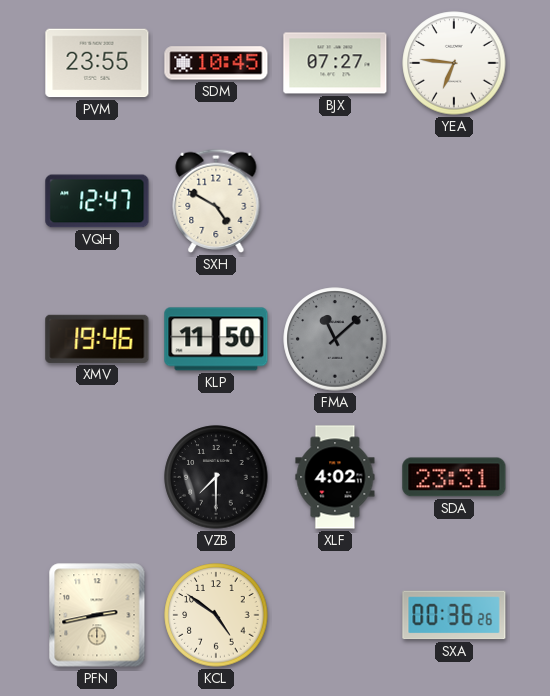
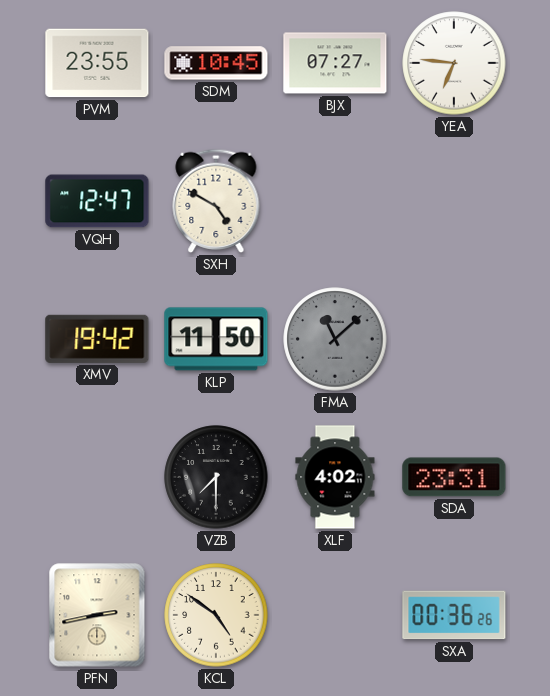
XMV: 19:46 -> 19:42 (97, 339)
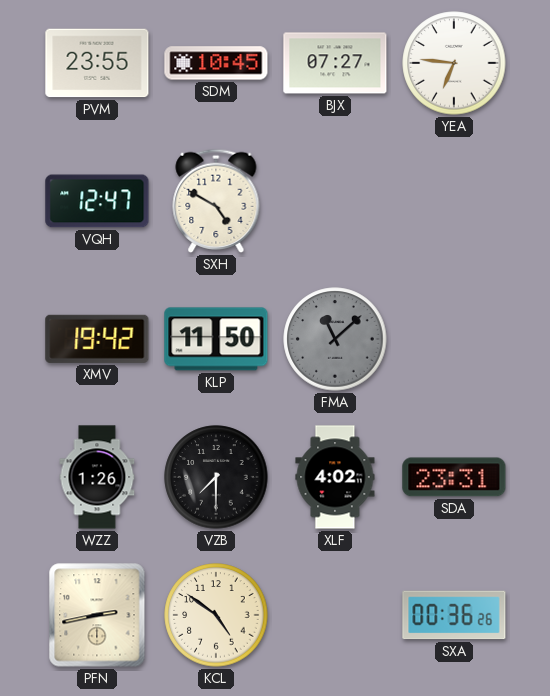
WZZ: none -> 1:26 (97, 477)
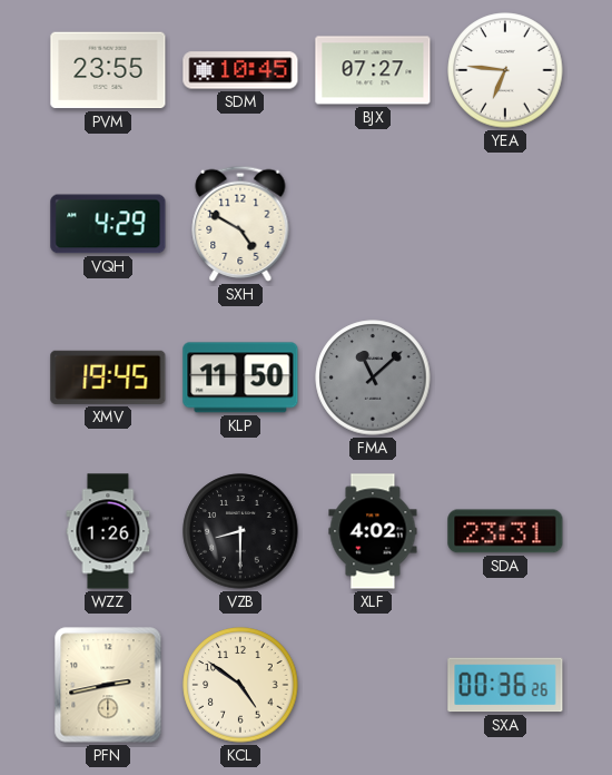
VQH: 12:47 -> 4:29 (108, 224)
XMV: 19:42 -> 19:45 (108, 377)
VZB: 7:30 -> 8:30 (240, 531)
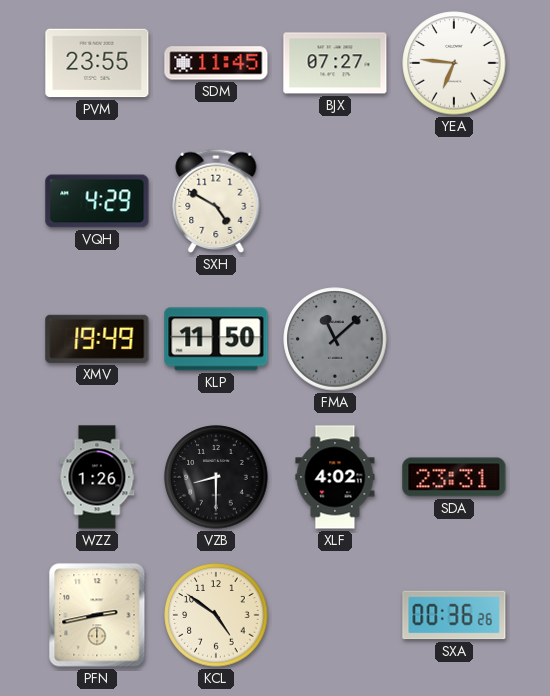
SDM: 10:45 -> 11:45 (216, 63)
XMV: 19:45 -> 19:49 (97, 339)
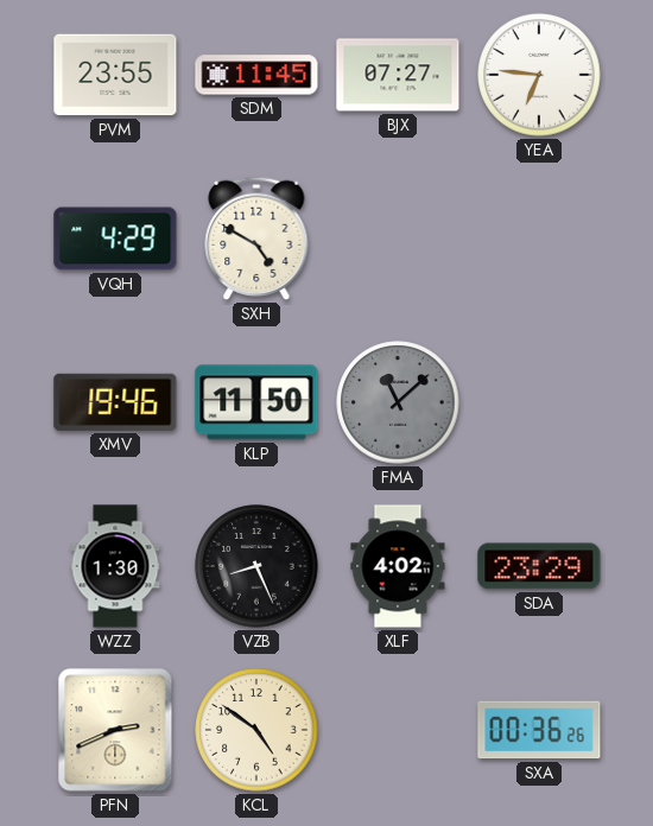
XMV: 19:49 -> 19:46 (115, 402)
WZZ: 1:26 -> 1:30 (115, 566)
VZB: 8:30 -> 8:26 (256, 566)
SDA: 23:31 -> 23:29 (539, 566)
PFN: 2:43 -> 2:41 (115, 730)
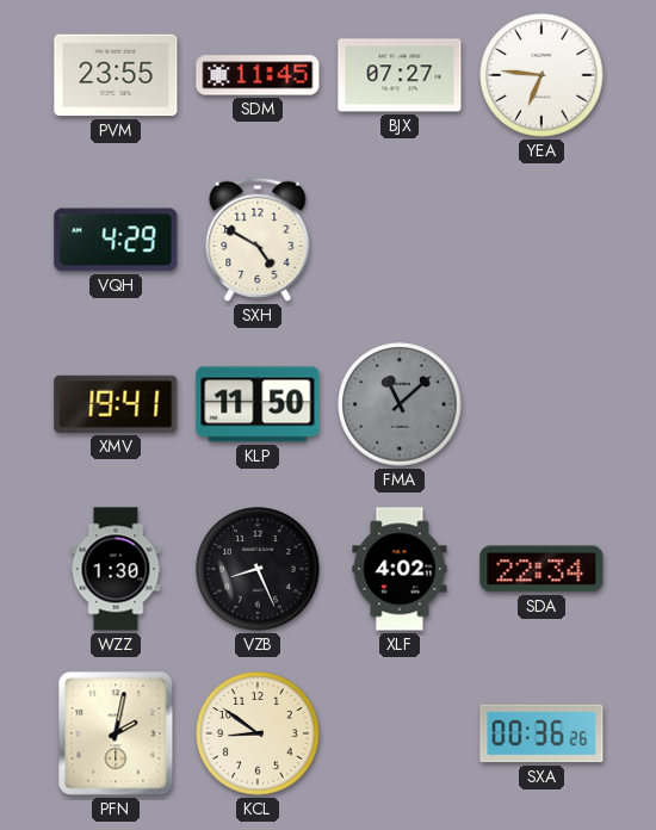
XMV: 19:46 -> 19:41 (116, 404)
SDA: 23:29 -> 22:34 (541, 569)
PFN: 2:41 -> 2:02 (116, 733)
KCL: 4:51 -> 8:51 (258, 733)
